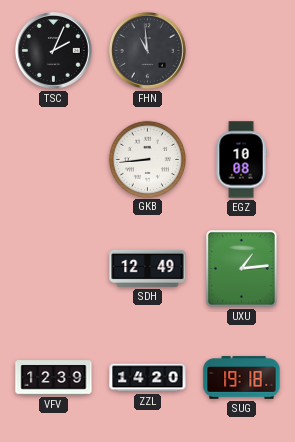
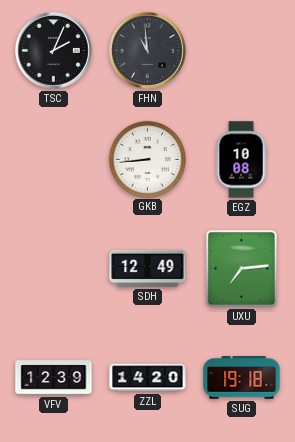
UXU: 1:14 -> 7:14 (241, 269)
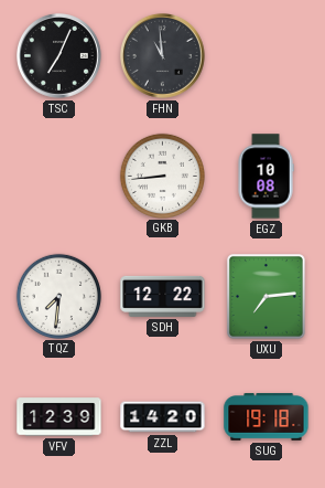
TSC: 2:04 -> 7:04 (59, 56)
TQZ: none -> 7:31 (58, 296)
SDH: 12:49 -> 12:22 (163, 296)
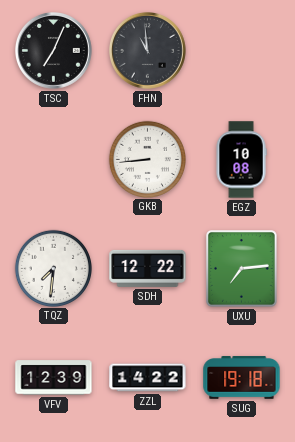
ZZL: 14:20 -> 14:22 (148, 378)
